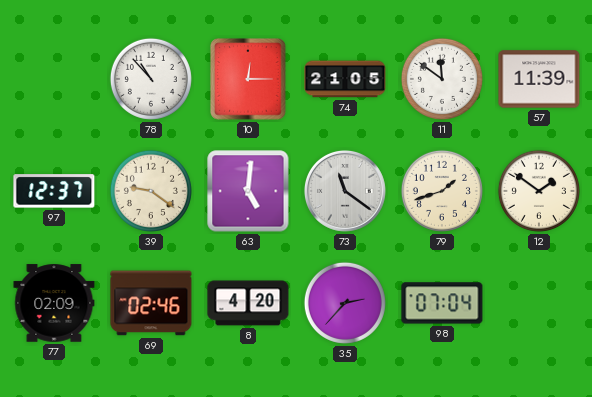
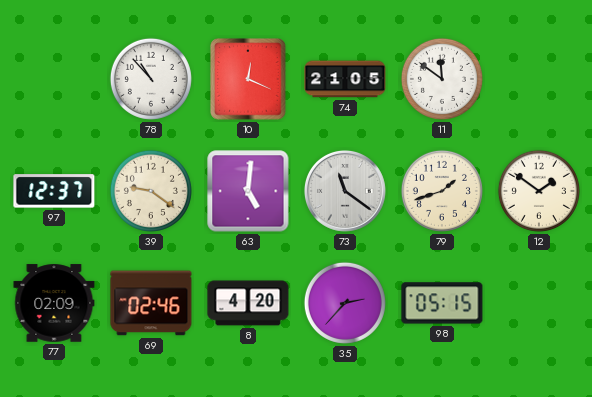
10: 12:15 -> 12:19 (248, 79)
57: 11:39 -> none (539, 79)
98: 07:04 -> 05:15 (442, 303)
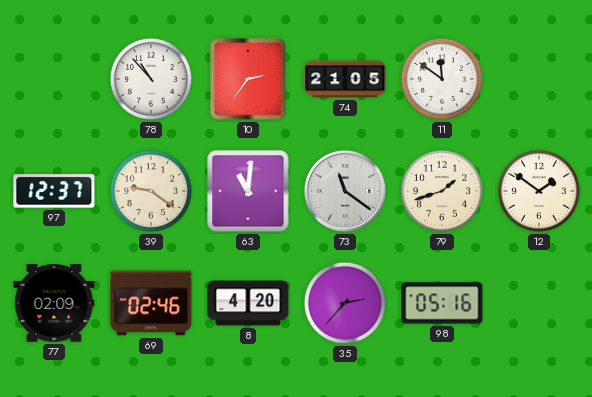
10: 12:19 -> 2:36 (248, 79)
63: 5:01 -> 11:01 (248, 191)
98: 05:15 -> 05:16 (442, 303)
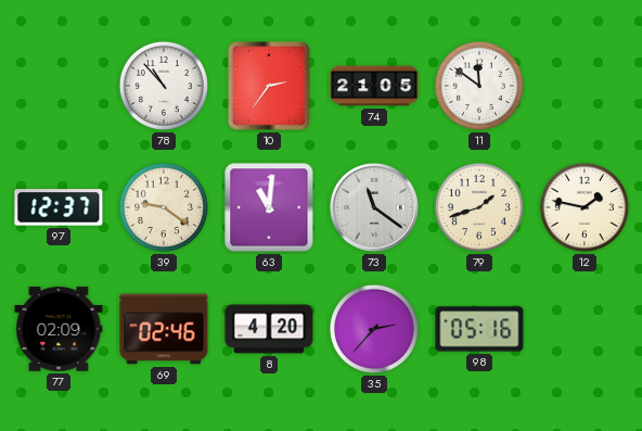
12: 1:51 -> 1:47 (585, 207)
